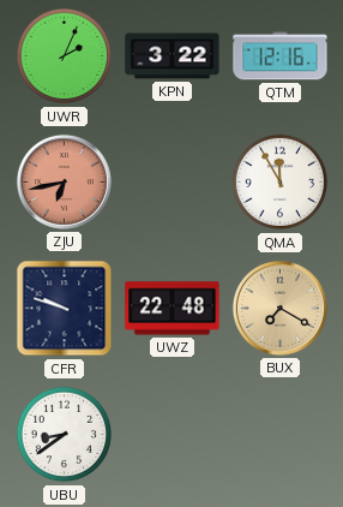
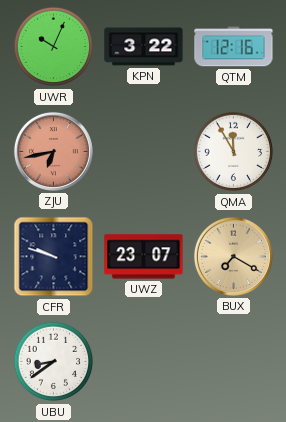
UWR: 2:04 -> 10:04 (54, 47)
UWZ: 22:48 -> 23:07 (144, 257)
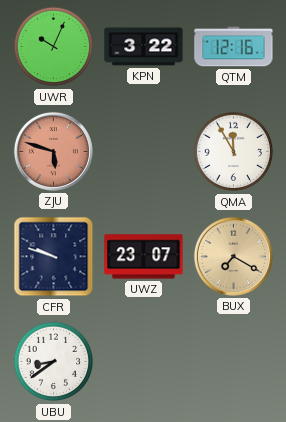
ZJU: 6:43 -> 5:48 (53, 151)
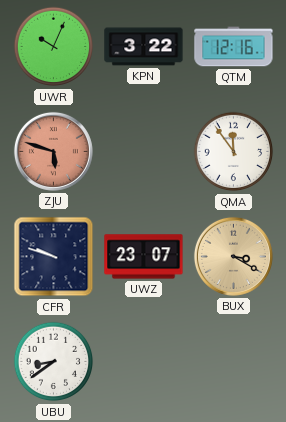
QMA: 11:55 -> 11:54 (234, 152)
BUX: 7:20 -> 3:20 (233, 256)
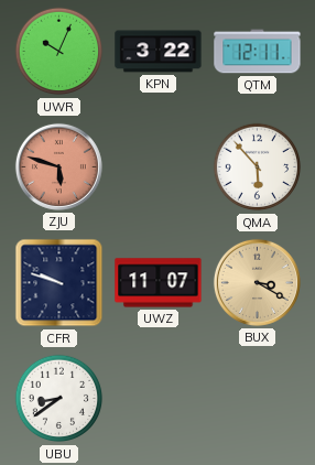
QTM: 12:16 -> 12:11 (258, 52)
QMA: 11:54 -> 5:53 (258, 167)
UWZ: 23:07 -> 11:07 (159, 283)
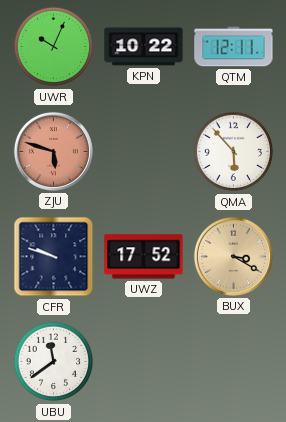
KPN: 3:22 -> 10:22 (144, 47)
UWZ: 11:07 -> 17:52 (144, 257)
UBU: 8:39 -> 11:39 (54, 362)
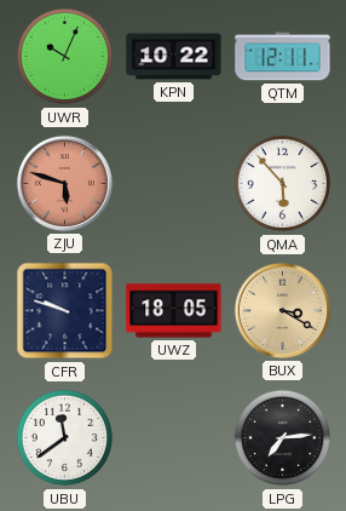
UWZ: 17:52 -> 18:05 (174, 311)
LPG: none -> 7:14 (283, 438)
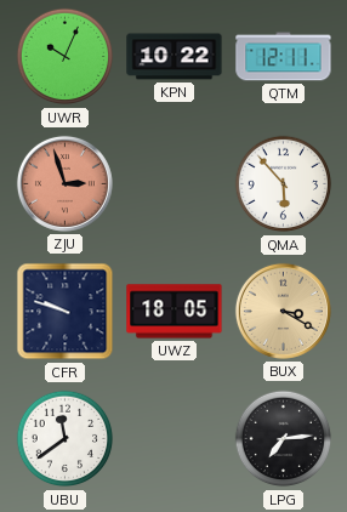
ZJU: 5:48 -> 2:57 (64, 183)
